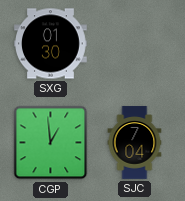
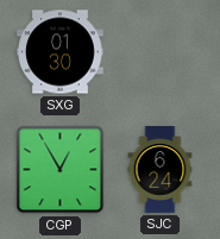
CGP: 12:59 -> 12:55 (61, 170)
SJC: 7:04 -> 6:24 (161, 170)
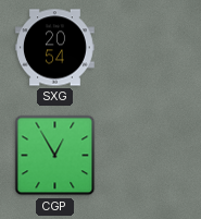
SXG: 01:30 -> 20:54 (55, 48)
SJC: 6:24 -> none (161, 170)
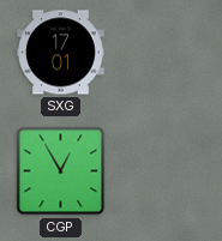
SXG: 20:54 -> 17:01 (61, 53)
